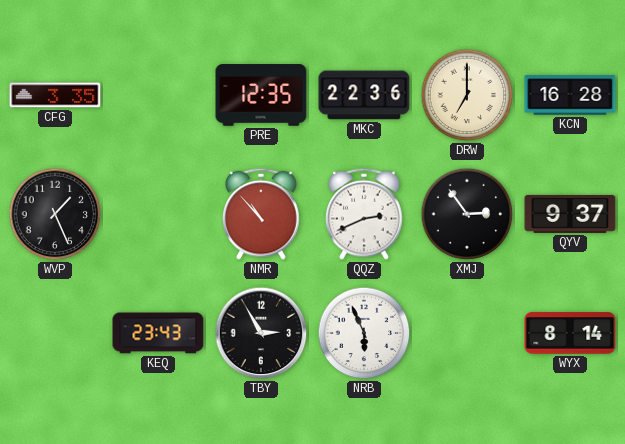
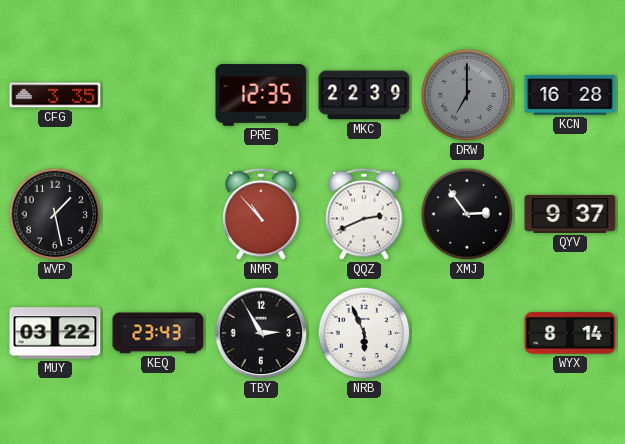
MKC: 22:36 -> 22:39 (364, 95)
DRW dial: cream -> grey (467, 95)
WVP: 1:26 -> 1:28 (55, 214)
MUY: none -> 03:22 (55, 333)
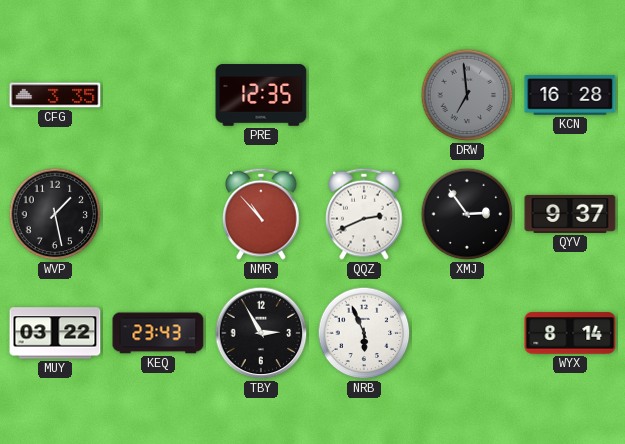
MKC: 22:39 -> none (364, 95)
DRW: 7:00 -> 6:59 (467, 95)
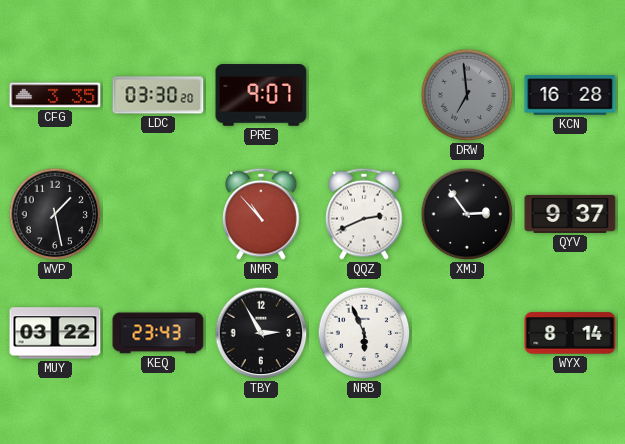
LDC: none -> 03:30 (158, 95)
PRE: 12:35 -> 9:07 (261, 95)
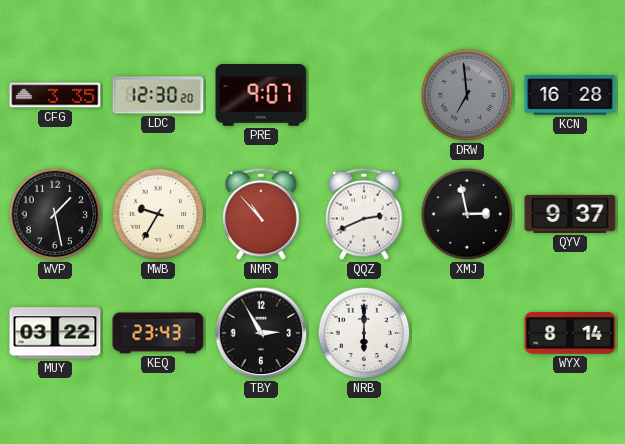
LDC: 03:30 -> 12:30 (158, 95)
MWB: none -> 9:35 (158, 214)
XMJ: 2:54 -> 2:58 (467, 214)
NRB: 5:56 -> 6:00 (364, 333)
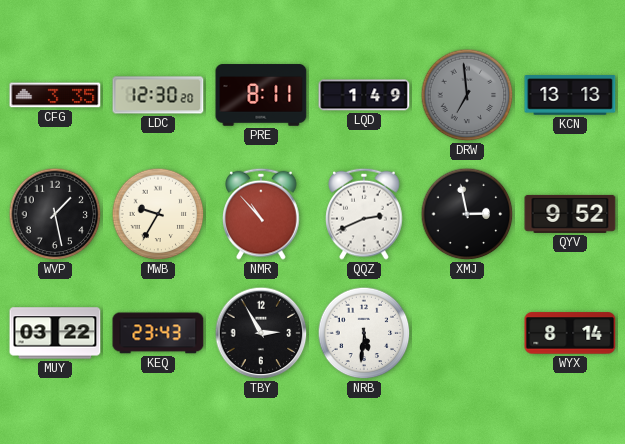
PRE: 9:07 -> 8:11 (261, 95)
LQD: none -> 1:49 (364, 95)
KCN: 16:28 -> 13:13 (570, 95)
QYV: 9:37 -> 9:52 (570, 214)
NRB: 6:00 -> 5:31 (364, 333)
